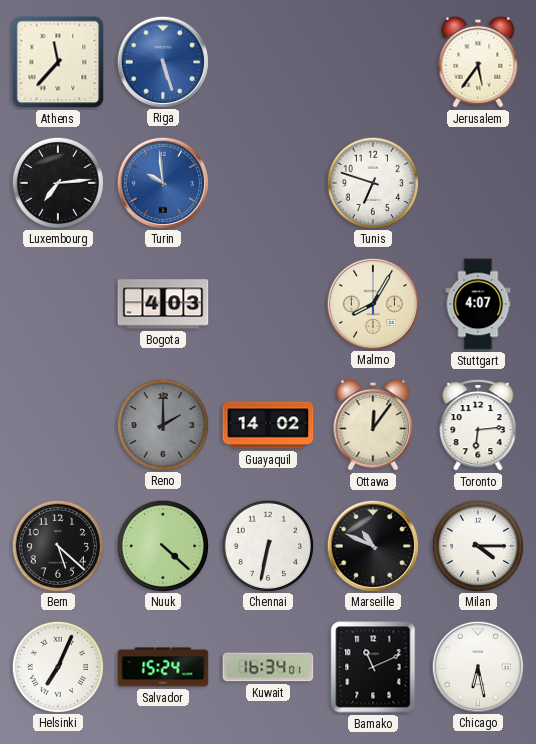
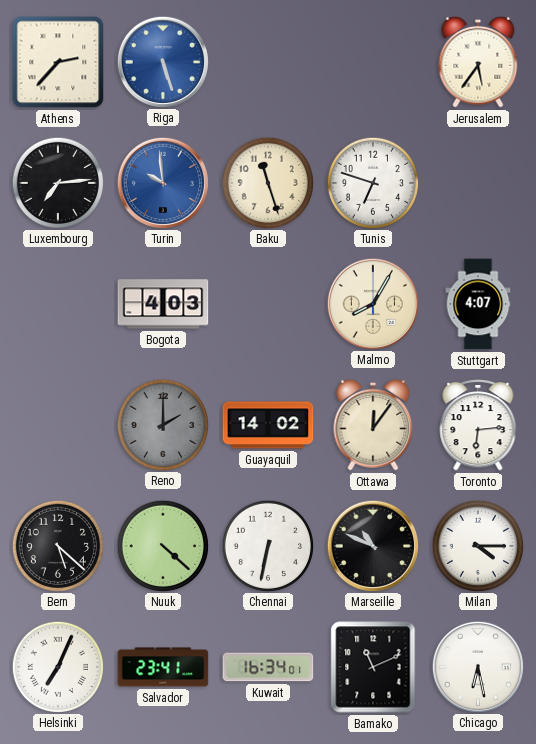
Athens: 11:37 -> 2:37 (58, 62)
Baku: none -> 11:27 (267, 182)
Salvador: 15:24 -> 23:41 (163, 667)
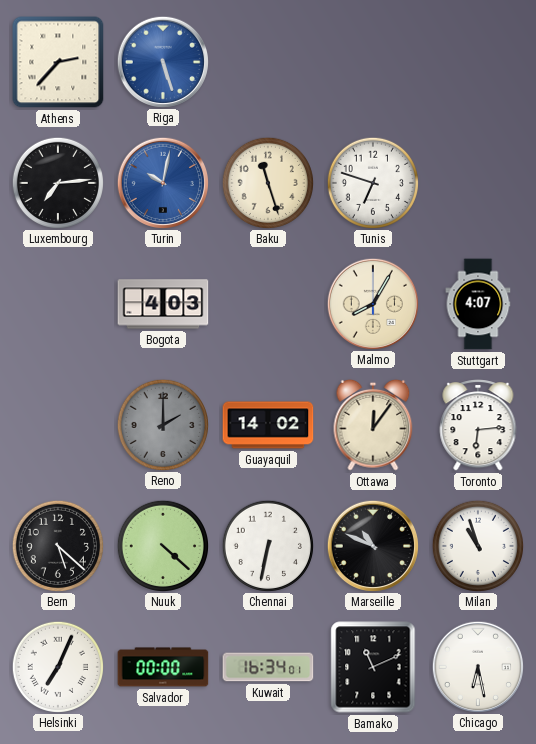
Jerusalem: 5:36 -> none (478, 62)
Turin: 9:59 -> 10:02 (162, 182)
Milan: 4:15 -> 10:57 (477, 545)
Salvador: 23:41 -> 00:00 (163, 667)
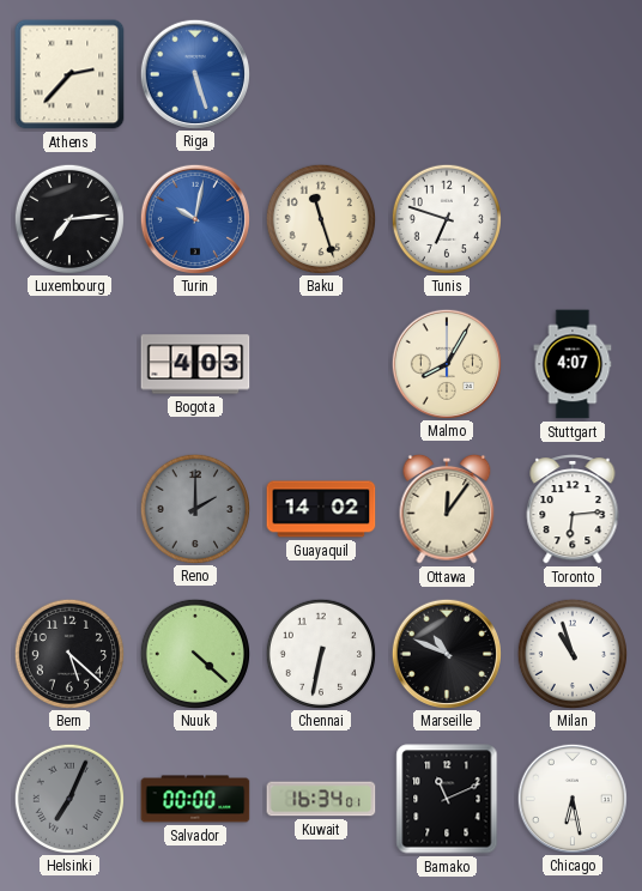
Helsinki dial: white -> grey (68, 798)
